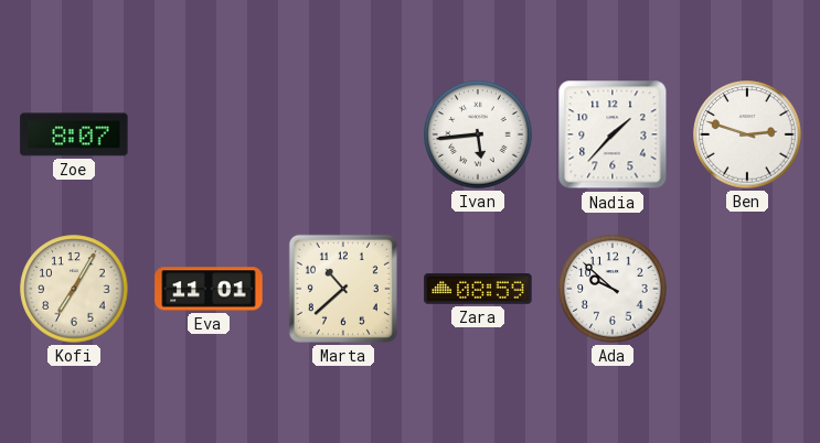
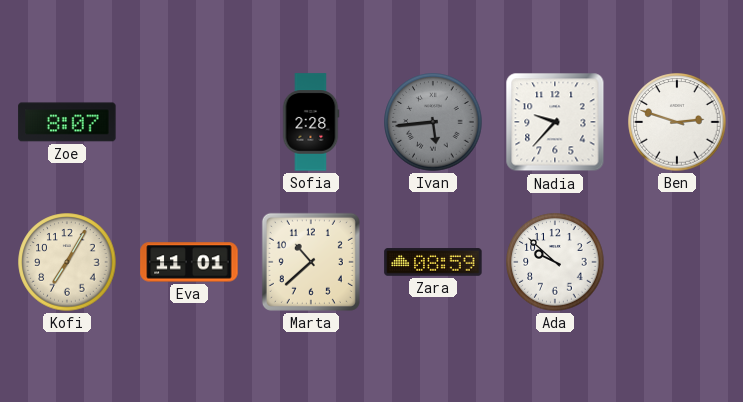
Sofia: none -> 2:28 (311, 122)
Ivan dial: white -> grey (433, 122)
Nadia: 1:37 -> 9:37 (555, 122)
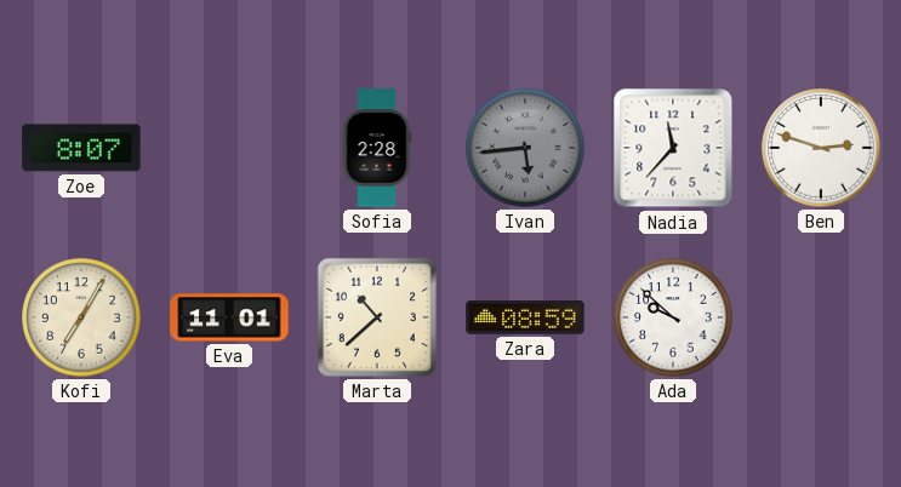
Nadia: 9:37 -> 11:37 (673, 148)
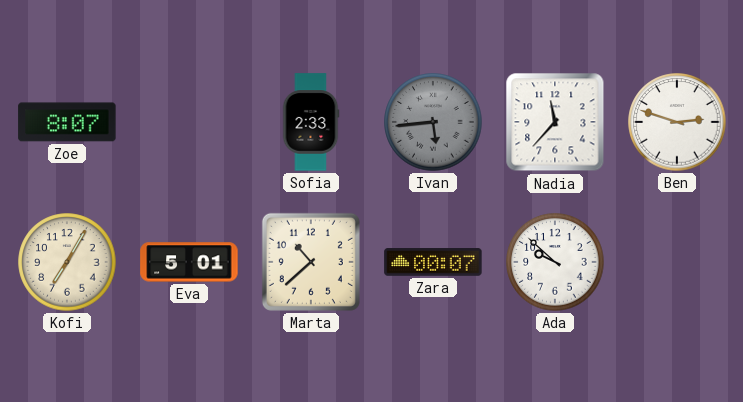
Sofia: 2:28 -> 2:33 (311, 122)
Eva: 11:01 -> 5:01 (189, 262)
Zara: 08:59 -> 00:07 (433, 262)
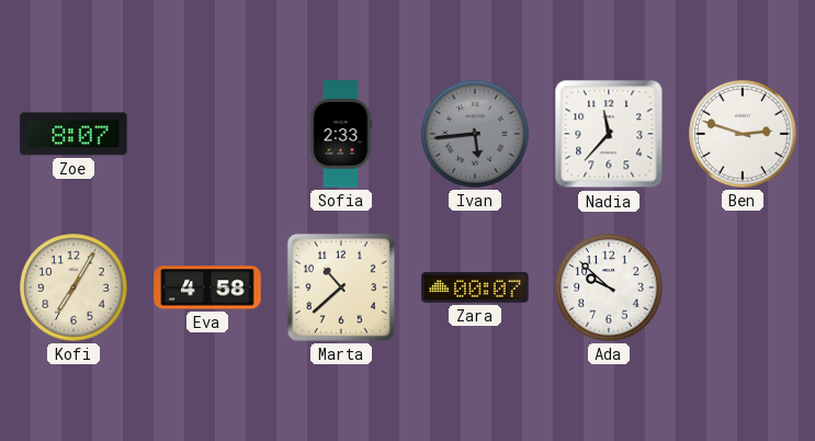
Eva: 5:01 -> 4:58 (207, 287)
